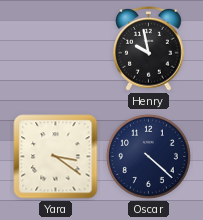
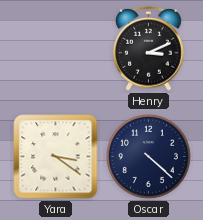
Henry: 9:58 -> 3:11 (149, 48)
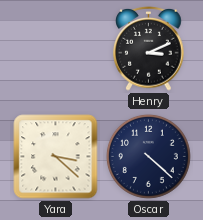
Yara: 3:21 -> 3:22 (56, 157)
